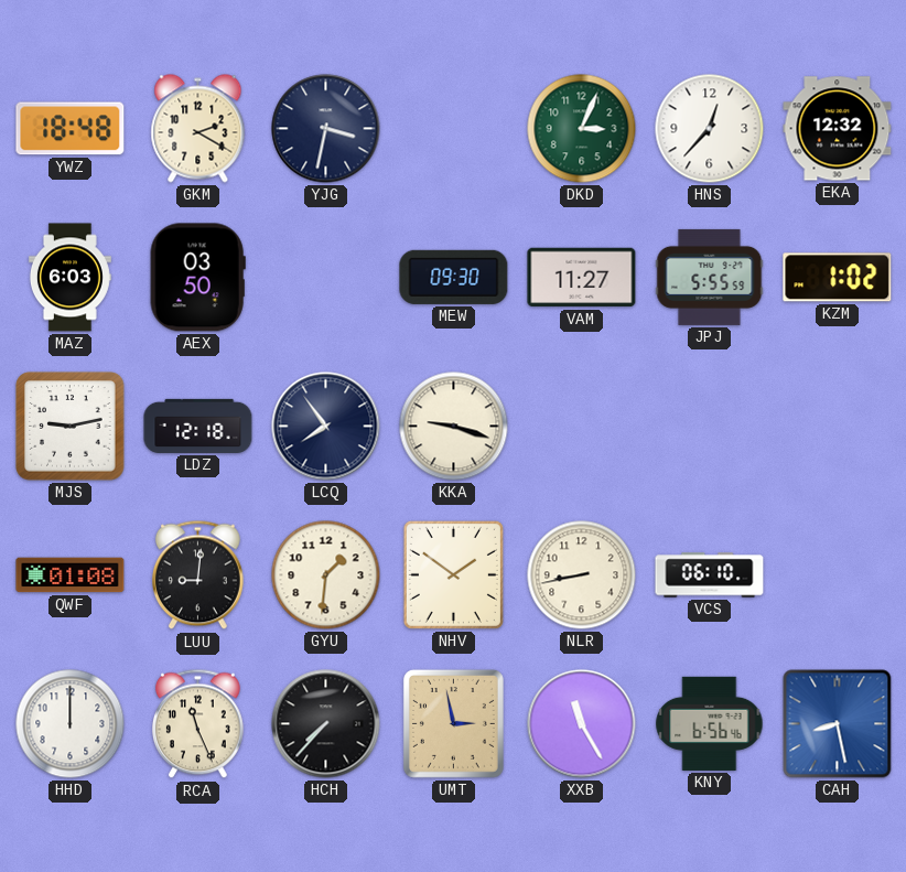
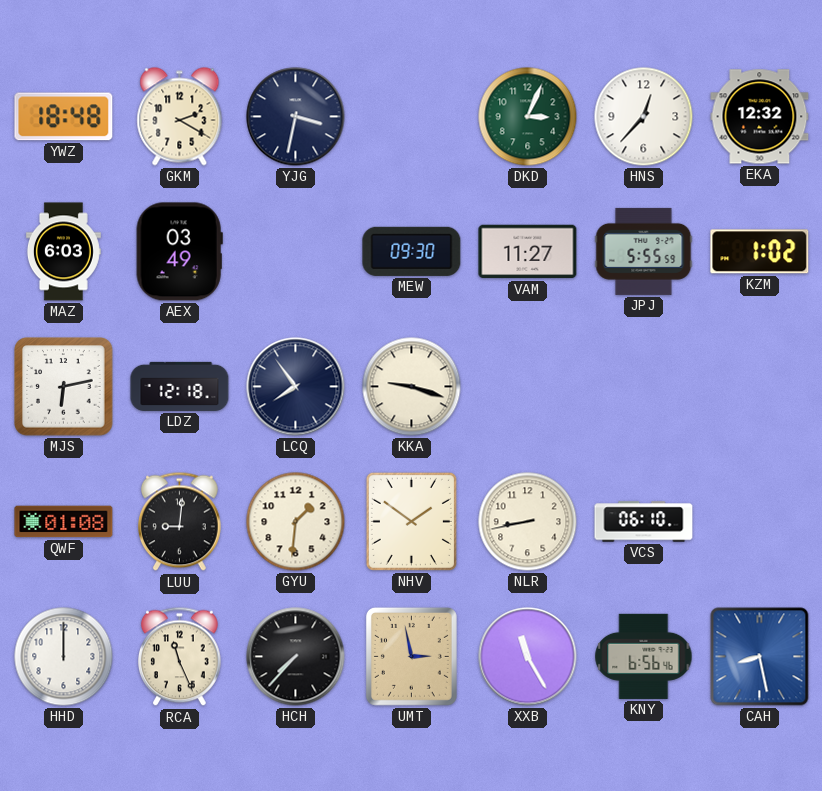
AEX: 03:50 -> 03:49 (179, 252)
MJS: 9:13 -> 6:13 (64, 387)
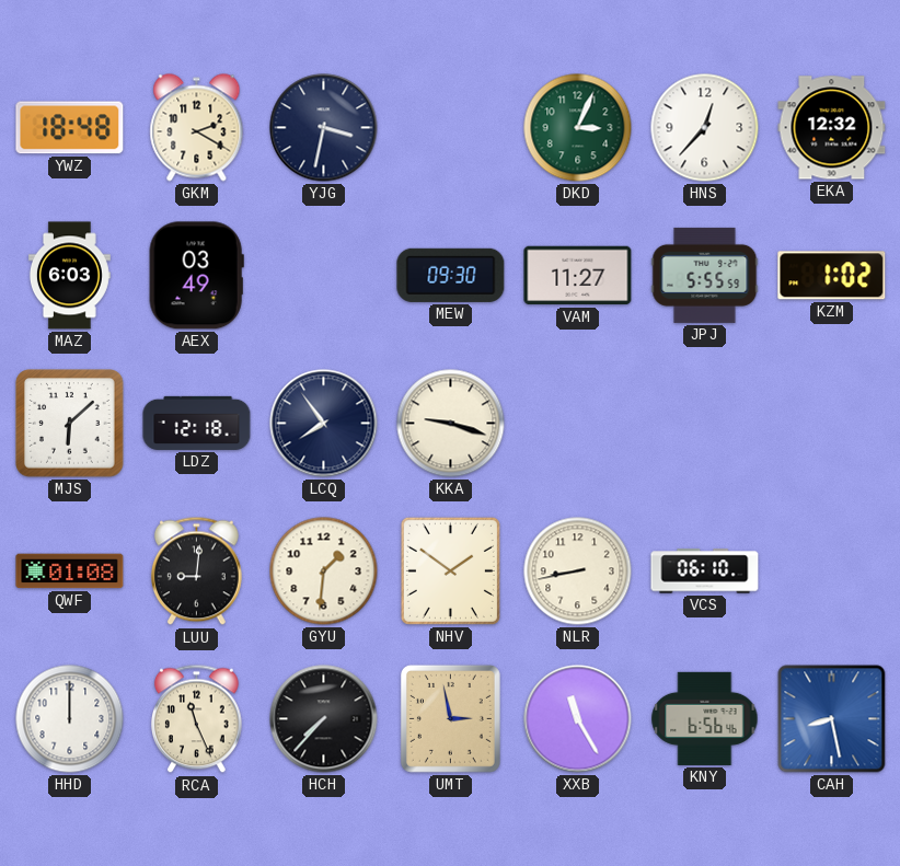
MJS: 6:13 -> 6:08 (70, 424)
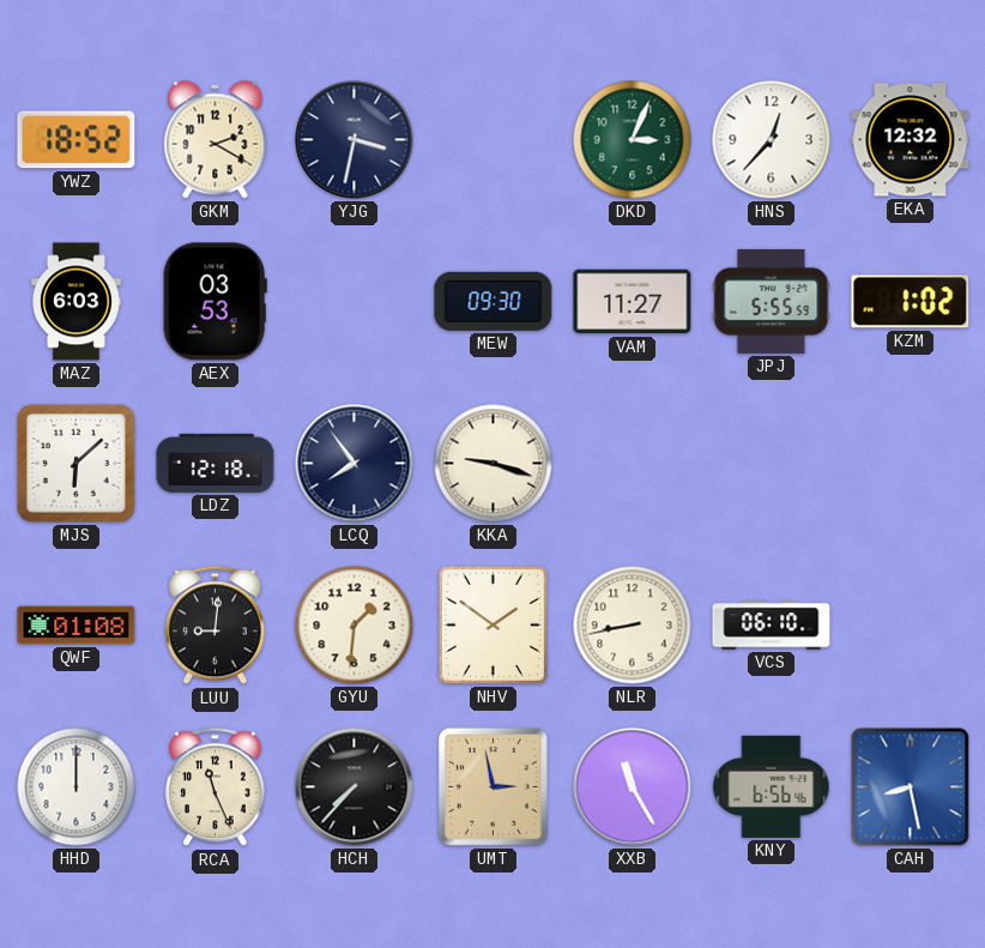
YWZ: 18:48 -> 18:52 (77, 140)
AEX: 03:49 -> 03:53 (214, 302)
